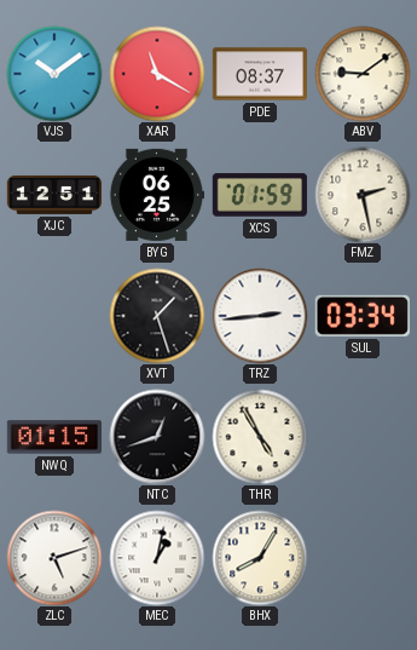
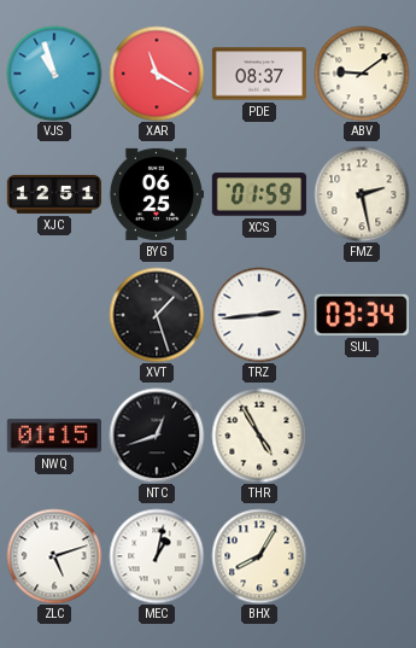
VJS: 10:09 -> 10:57 (54, 74)
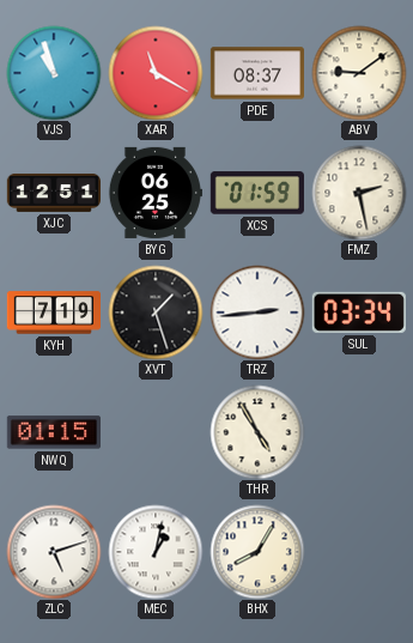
KYH: none -> 7:19 (53, 313)
NTC: 12:42 -> none (157, 436)
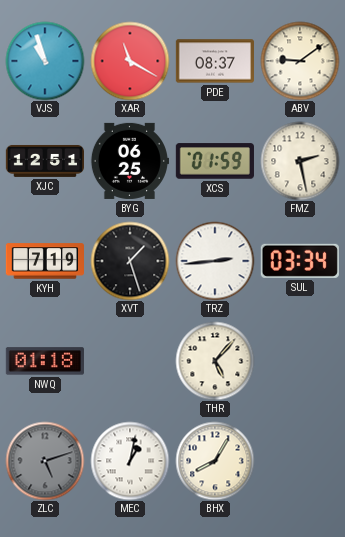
NWQ: 01:15 -> 01:18 (45, 361)
THR: 4:55 -> 5:07 (215, 361)
ZLC dial: white -> grey (45, 461)
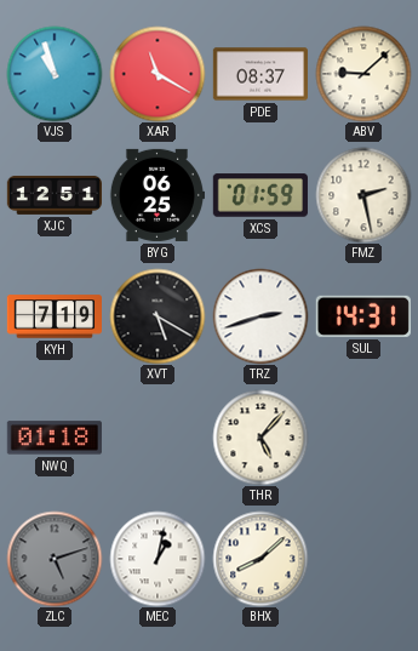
ABV: 9:09 -> 9:08 (363, 74)
XVT: 1:27 -> 5:20 (158, 316)
TRZ: 2:44 -> 2:42 (260, 316)
SUL: 03:34 -> 14:31 (363, 316)
BHX: 8:05 -> 8:08 (260, 559)
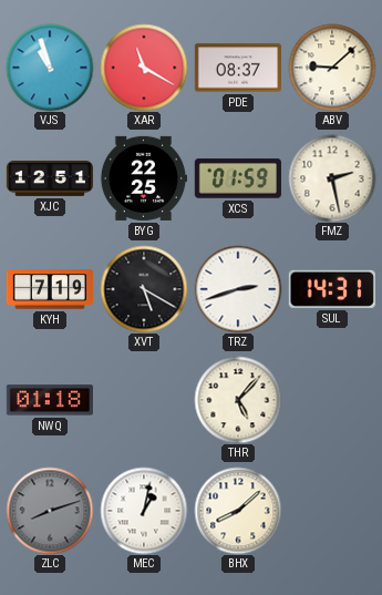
BYG: 06:25 -> 22:25 (143, 178)
ZLC: 5:12 -> 8:12 (50, 511)
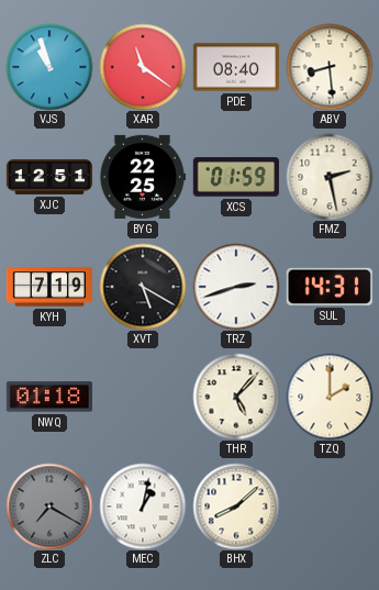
XAR: 11:20 -> 11:21 (143, 67)
PDE: 08:37 -> 08:40 (235, 67)
ABV: 9:08 -> 8:29 (330, 67)
TZQ: none -> 2:00 (330, 397)
ZLC: 8:12 -> 7:20 (49, 506)
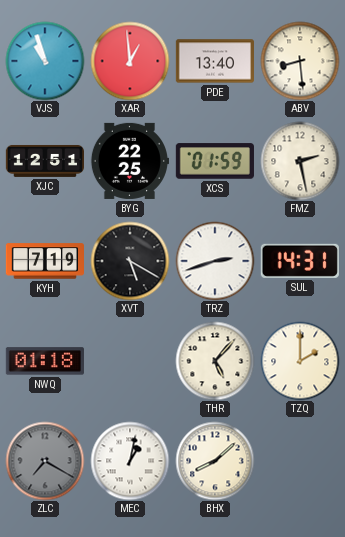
XAR: 11:21 -> 12:59 (130, 61)
PDE: 08:40 -> 13:40 (214, 61)
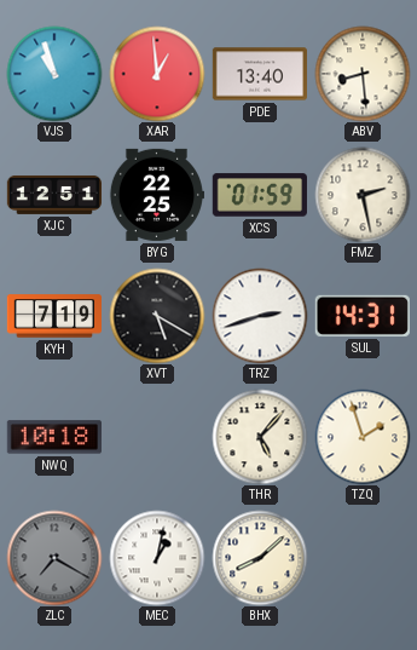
NWQ: 01:18 -> 10:18 (54, 437)
TZQ: 2:00 -> 1:57 (363, 437)
